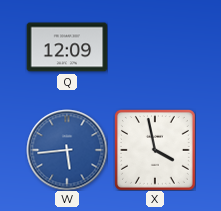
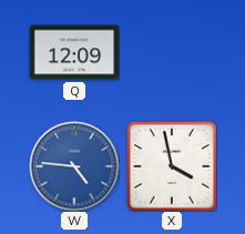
W: 5:44 -> 4:46 (74, 166)
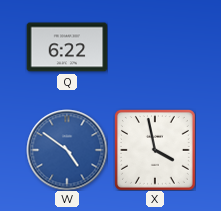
Q: 12:09 -> 6:22 (67, 47)
W: 4:46 -> 4:51 (67, 150)
